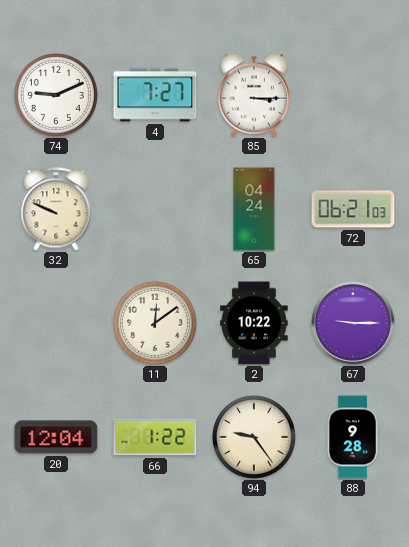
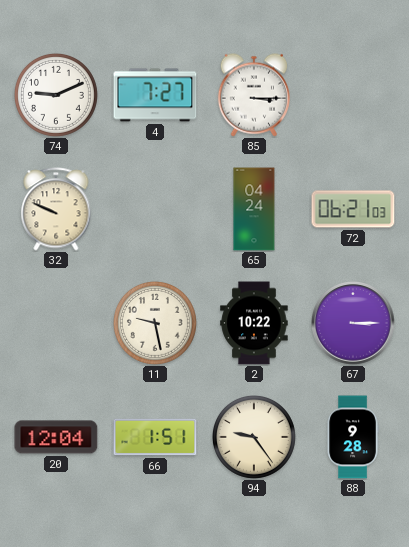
11: 12:09 -> 9:28 (155, 323)
67: 9:15 -> 3:15 (353, 323)
66: 1:22 -> 1:51 (155, 437)
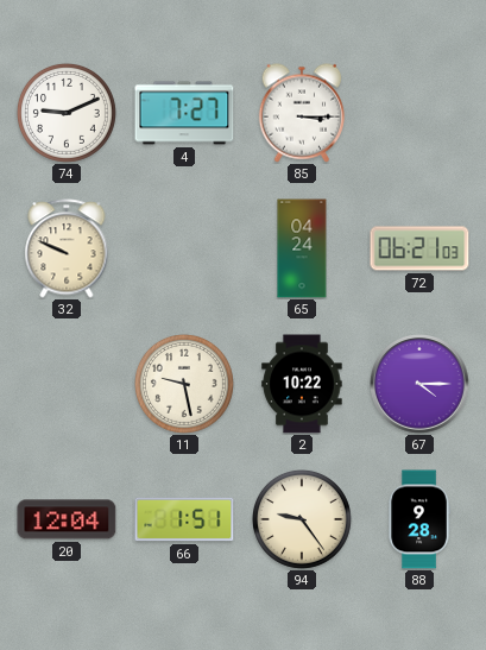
67: 3:15 -> 4:15 (419, 384)
